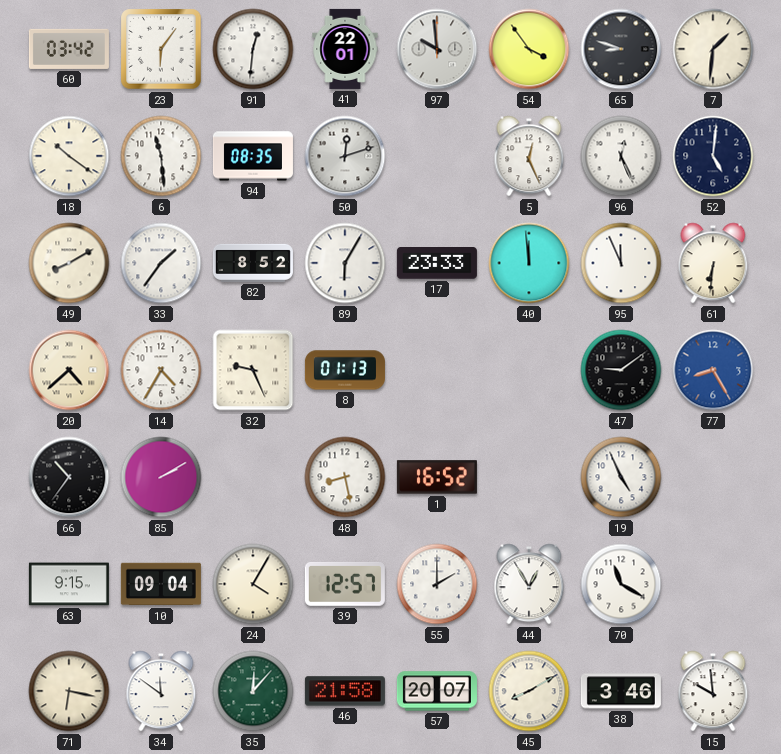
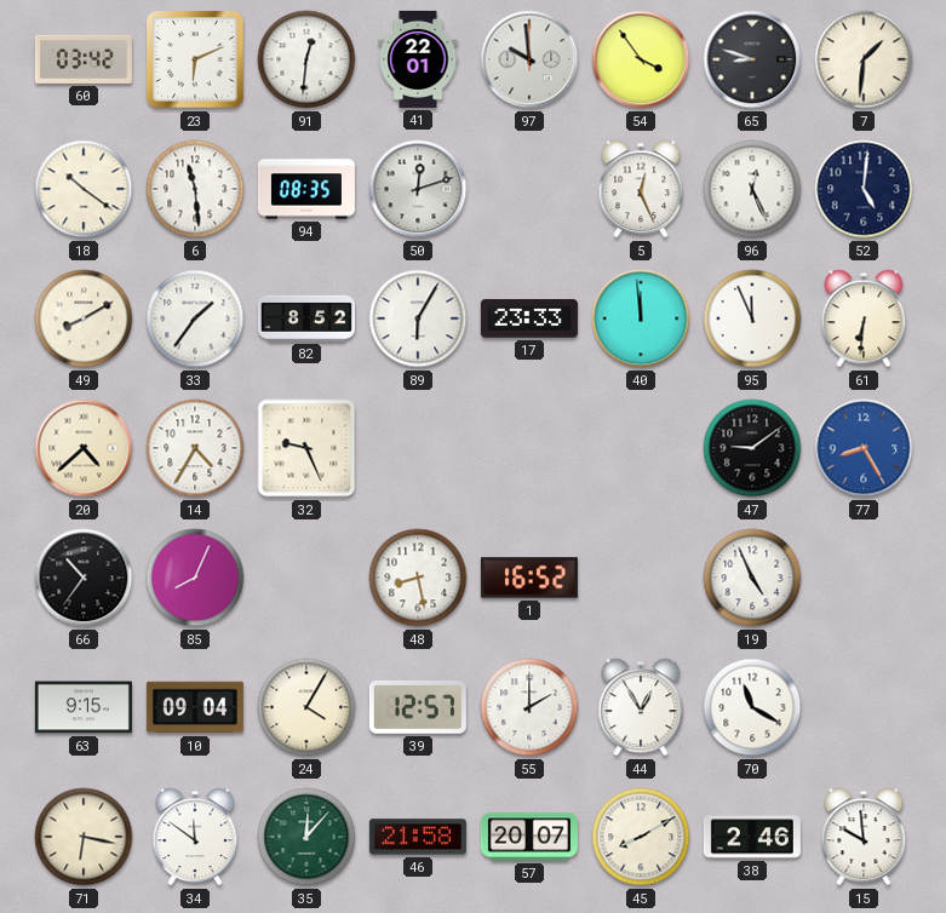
23: 6:06 -> 6:11 (195, 59)
8: 01:13 -> none (345, 370)
85: 2:10 -> 8:04 (195, 578)
38: 3:46 -> 2:46 (752, 837)
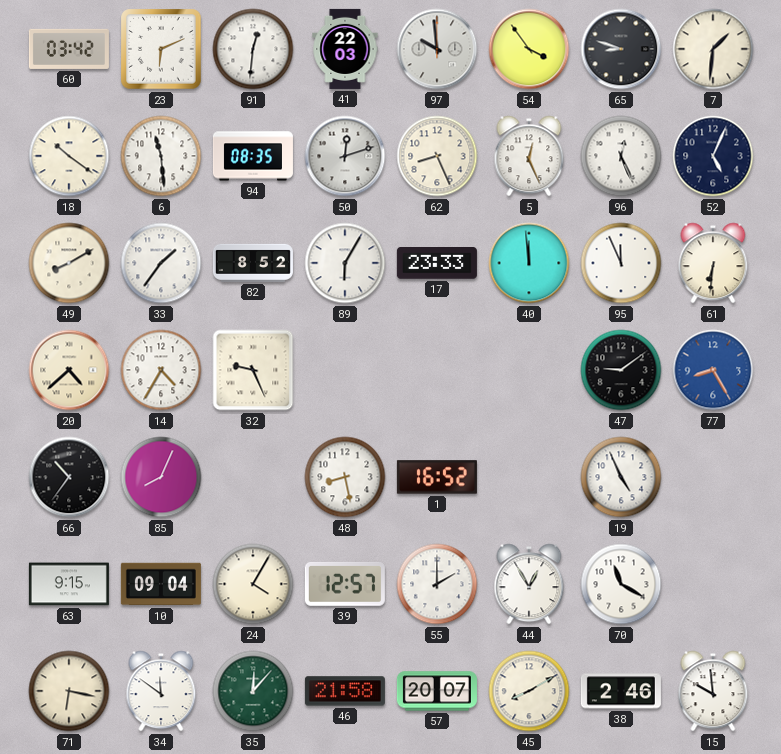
41: 22:01 -> 22:03 (345, 49)
62: none -> 8:26 (437, 156)
52: 5:01 -> 5:04 (713, 156)
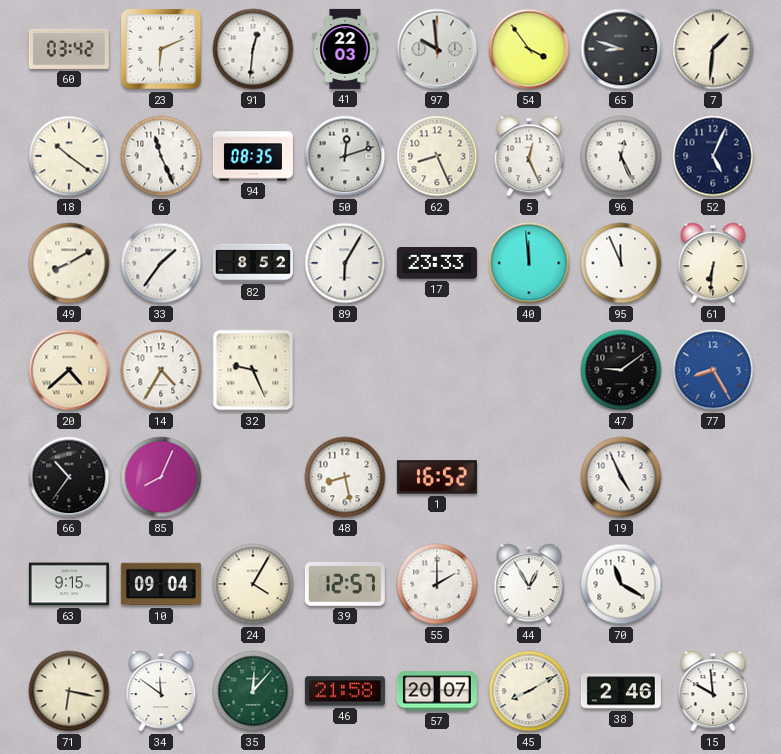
6: 11:29 -> 11:26 (161, 156)
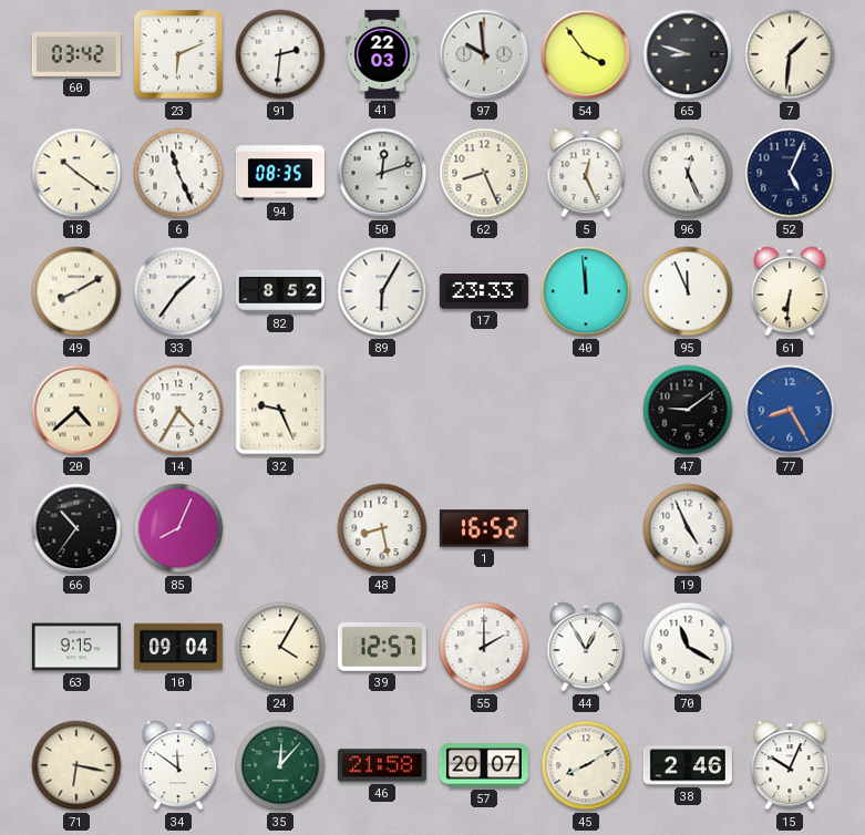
91: 12:31 -> 2:31 (280, 54)
15: 9:59 -> 10:04 (790, 765)
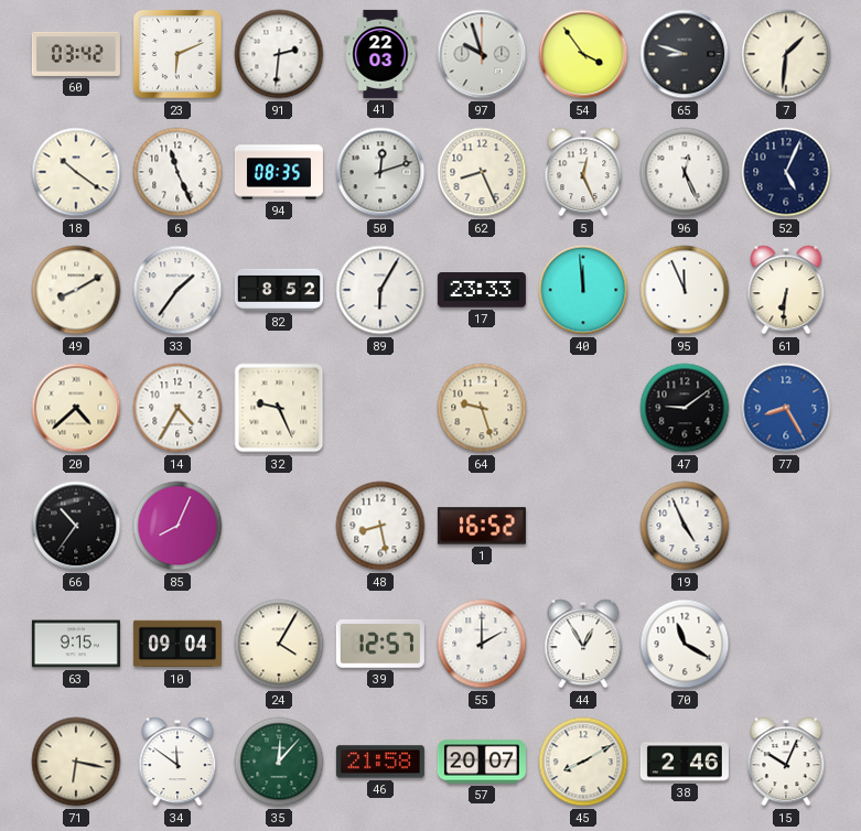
97: 9:59 -> 9:57 (482, 54)
64: none -> 9:27 (482, 408)
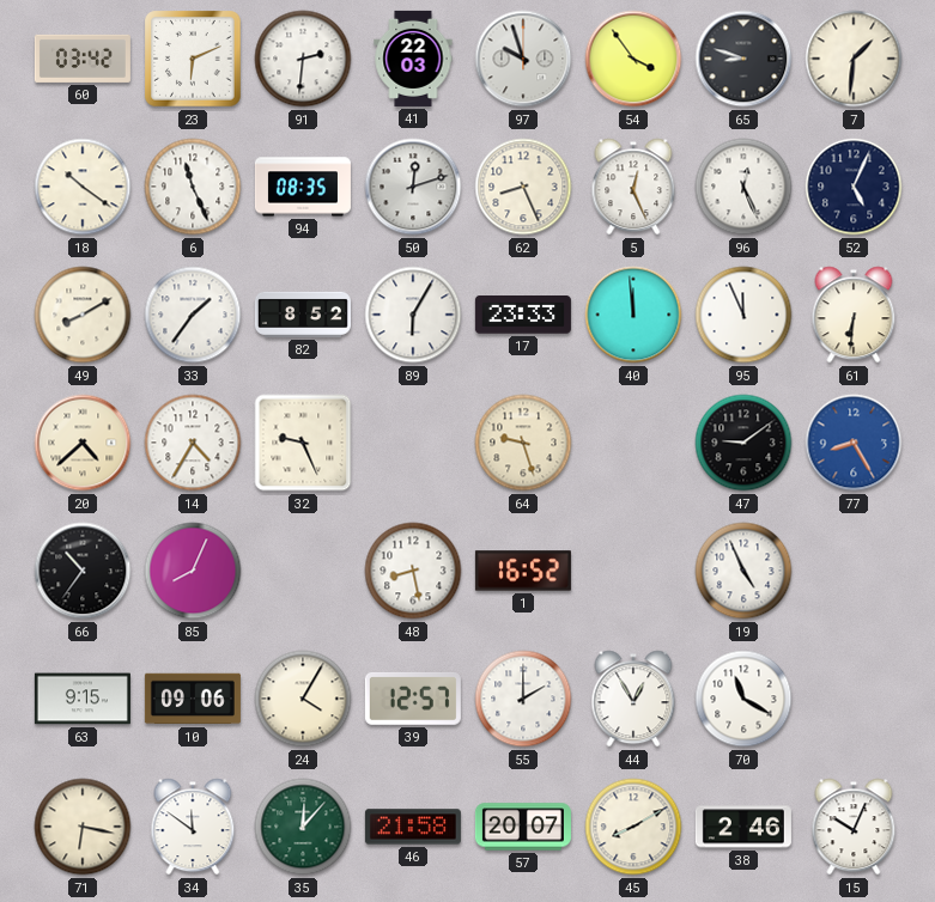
10: 09:04 -> 09:06 (193, 699)
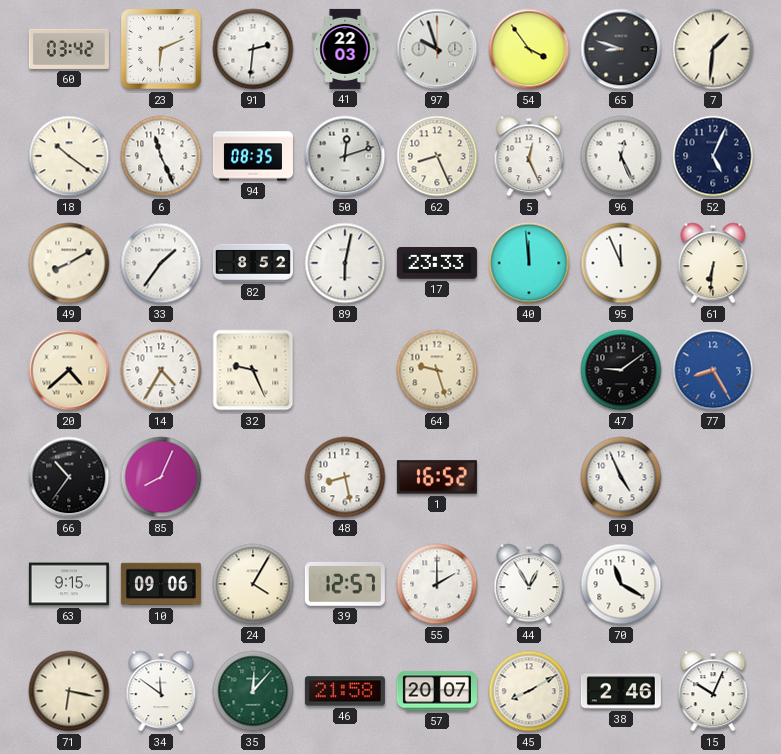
89: 6:05 -> 6:02 (345, 263)
